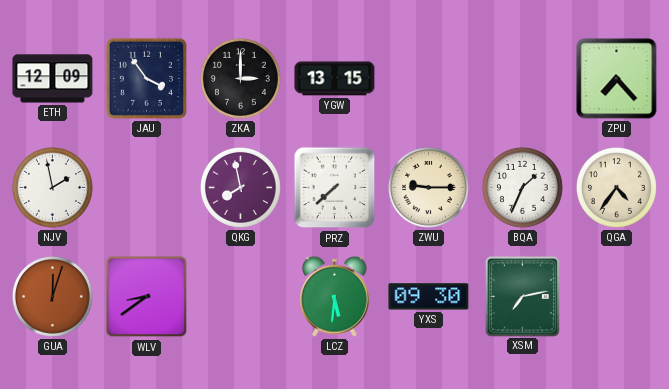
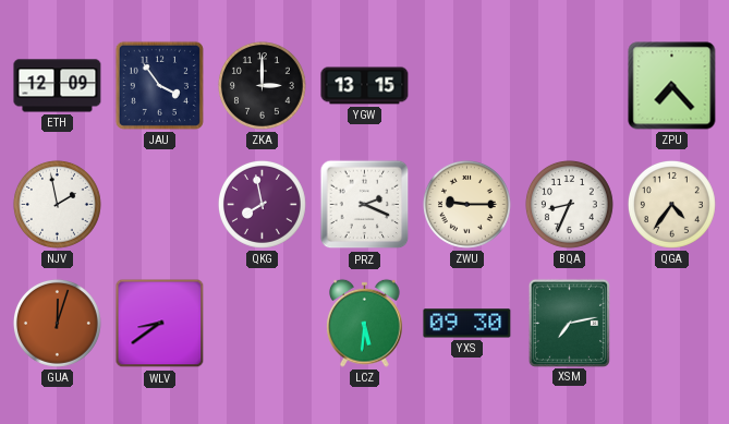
PRZ: 7:38 -> 2:19 (365, 205)
BQA: 1:34 -> 8:34 (569, 204)
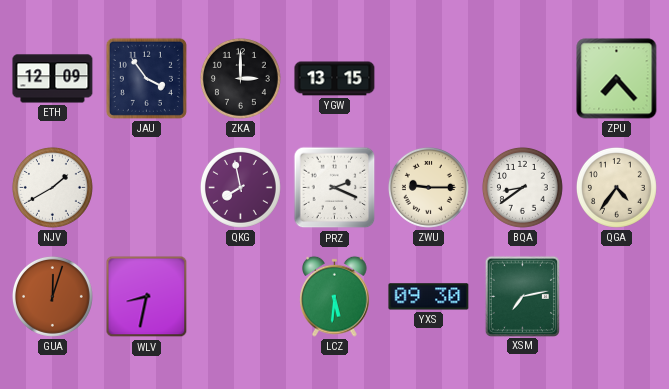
NJV: 1:58 -> 1:40 (52, 187)
BQA: 8:34 -> 8:39 (522, 187)
WLV: 8:39 -> 8:32 (147, 297)
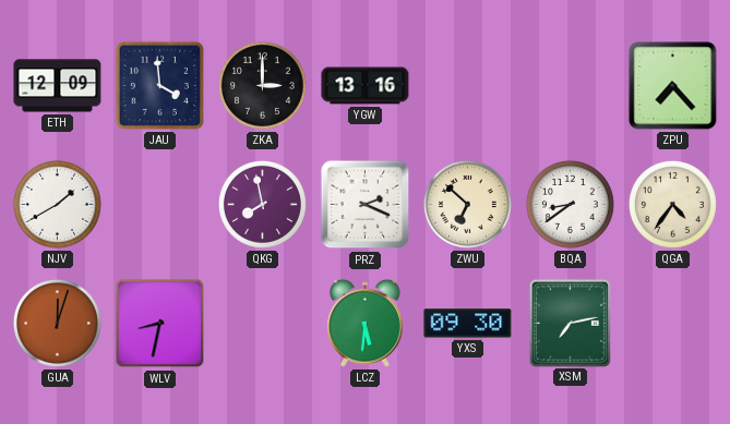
JAU: 3:54 -> 3:59 (159, 85)
YGW: 13:15 -> 13:16 (366, 86)
ZWU: 9:15 -> 6:52 (467, 204)
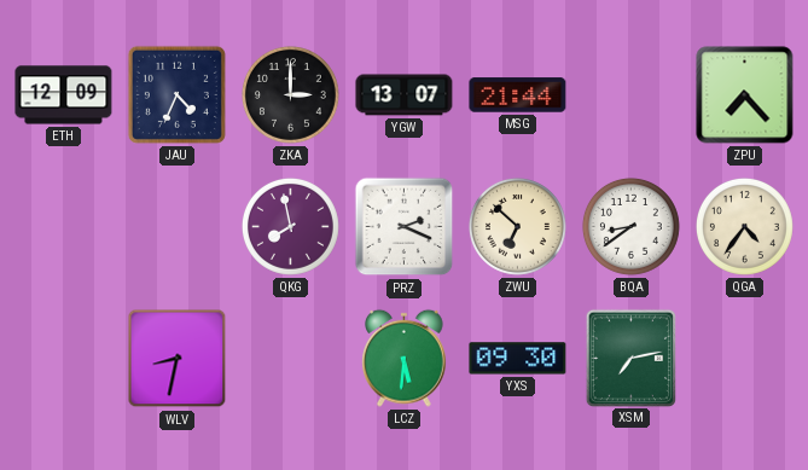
JAU: 3:59 -> 4:34 (176, 94)
YGW: 13:16 -> 13:07 (405, 95)
MSG: none -> 21:44 (518, 95)
NJV: 1:40 -> none (57, 204)
GUA: 12:03 -> none (57, 323)
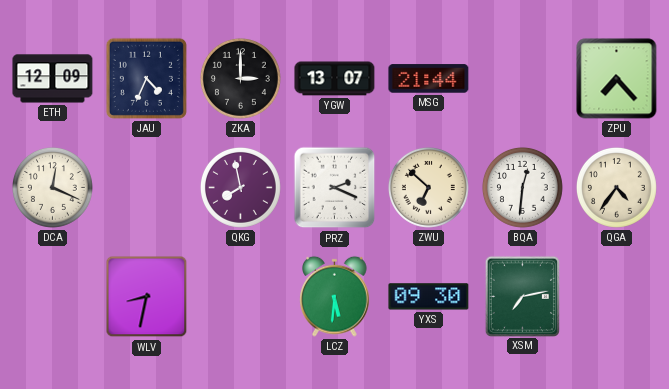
DCA: none -> 12:19 (52, 187)
BQA: 8:39 -> 12:31 (522, 187)
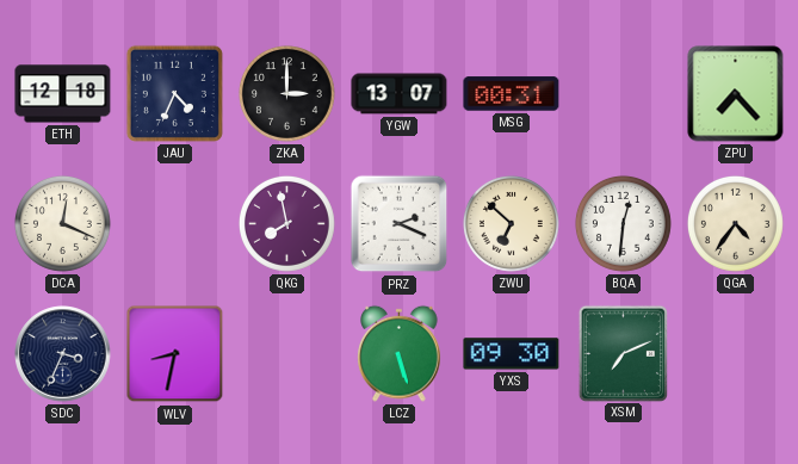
ETH: 12:09 -> 12:18 (63, 94)
MSG: 21:44 -> 00:31 (512, 94)
SDC: none -> 3:34 (63, 354)
LCZ: 5:31 -> 5:27 (400, 353)
XSM: 7:13 -> 7:11 (623, 353)
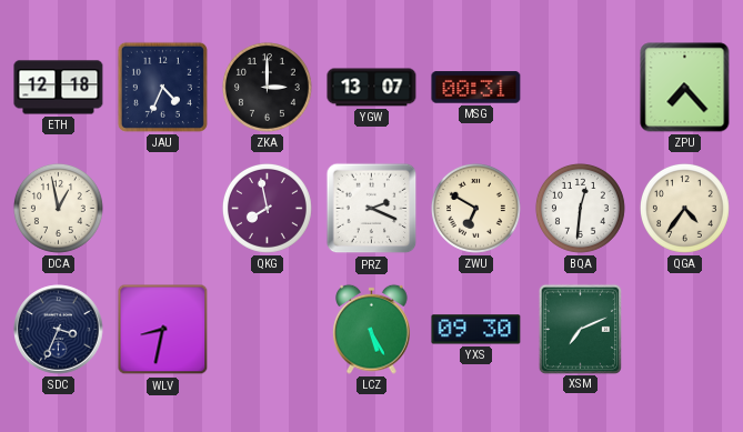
DCA: 12:19 -> 12:58 (58, 208)
ZWU: 6:52 -> 6:50 (475, 208)
LCZ: 5:27 -> 5:25 (372, 329)
